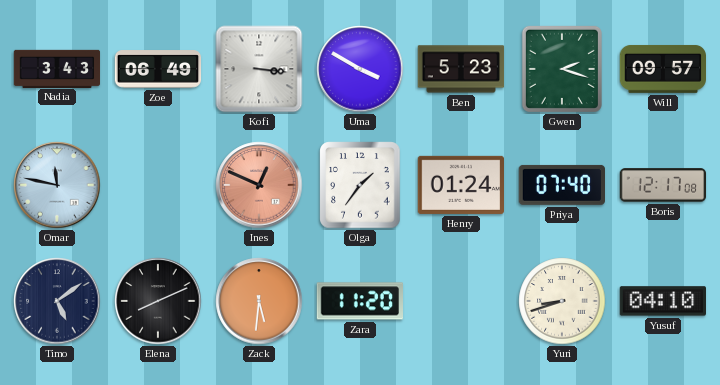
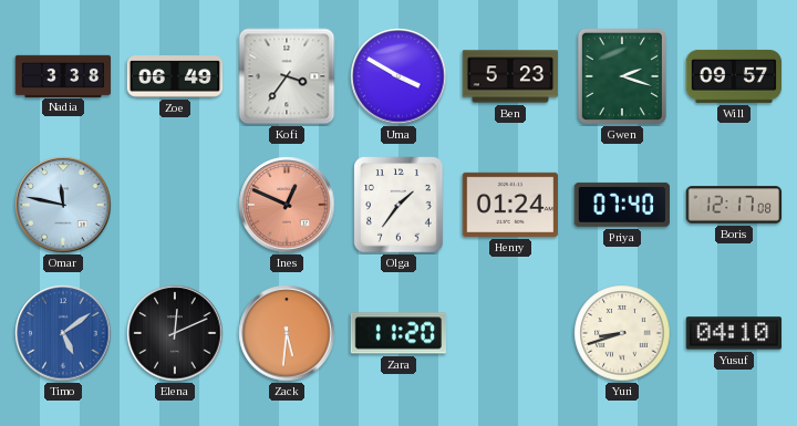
Nadia: 3:43 -> 3:38 (63, 75)
Kofi: 3:16 -> 3:36 (287, 76)
Timo dial: navy -> blue (63, 333)
Elena: 8:11 -> 12:11 (175, 333)
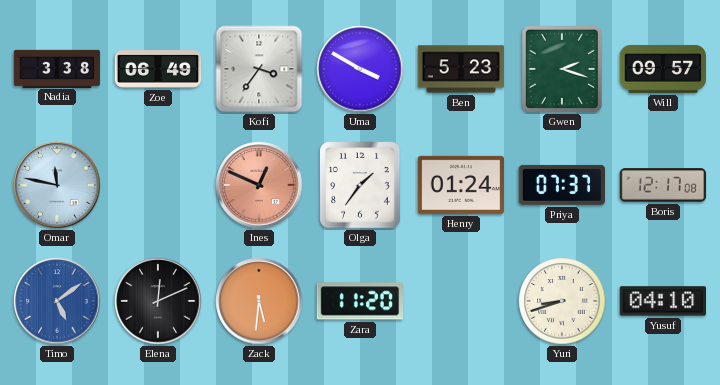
Priya: 07:40 -> 07:37 (561, 185)
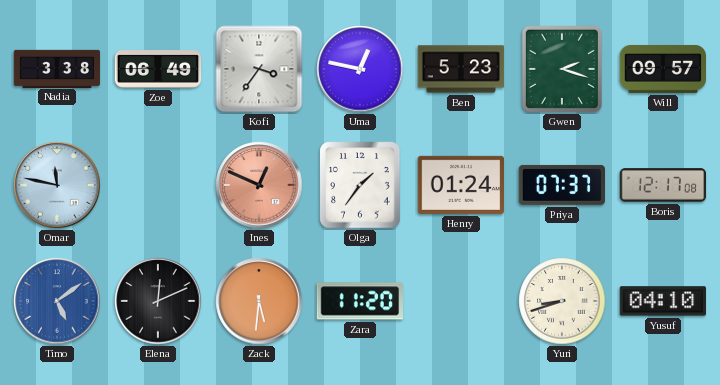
Uma: 3:50 -> 12:47 (360, 69)
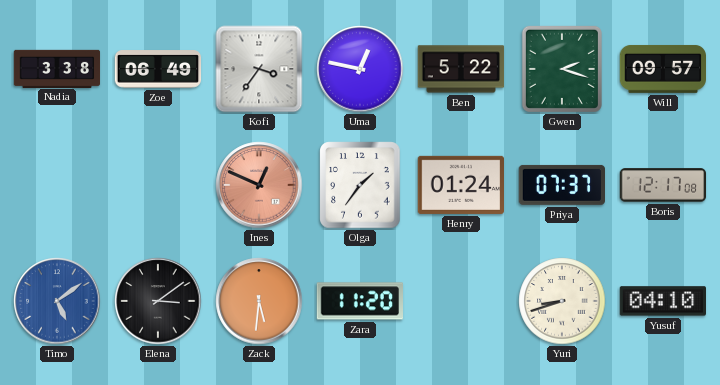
Ben: 5:23 -> 5:22 (461, 69)
Omar: 11:47 -> none (57, 185)
Elena: 12:11 -> 3:09 (158, 301)
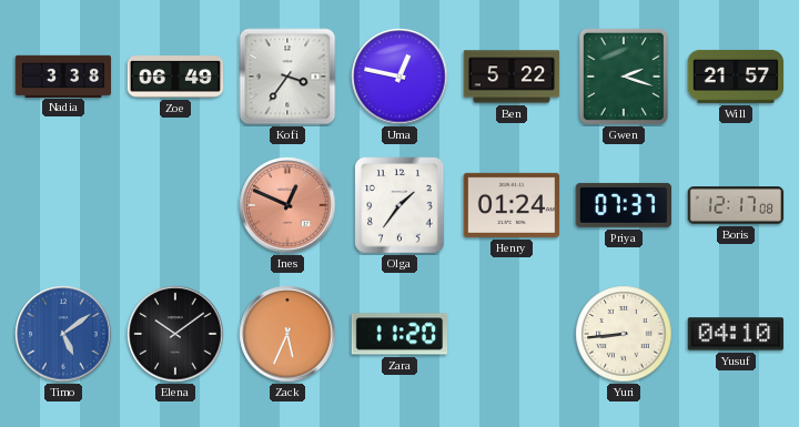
Will: 09:57 -> 21:57 (736, 77)
Elena: 3:09 -> 10:09 (175, 334)
Zack: 5:31 -> 5:34 (287, 334)
Yuri: 8:42 -> 8:44 (624, 334)
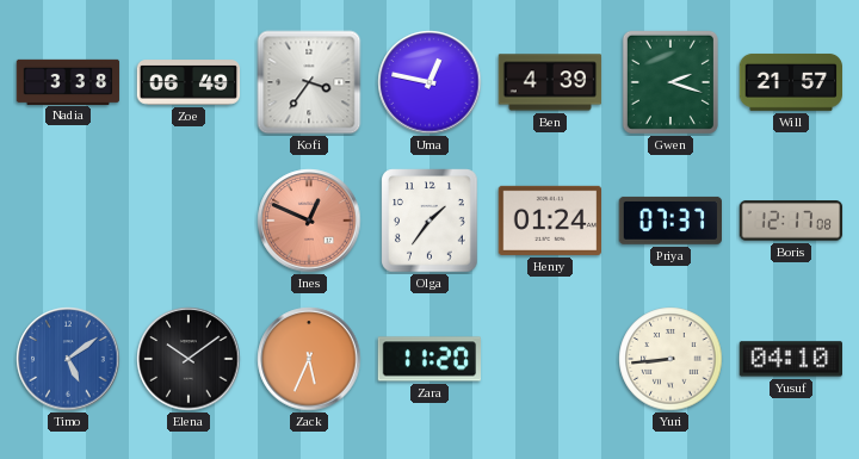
Ben: 5:22 -> 4:39 (550, 82)
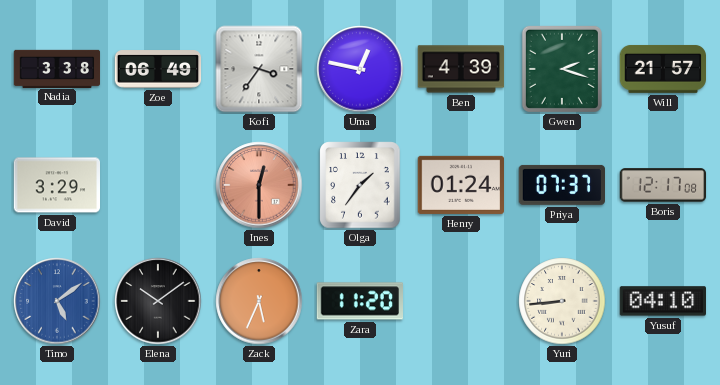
David: none -> 3:29 (56, 185)
Ines: 12:49 -> 12:30 (259, 185)
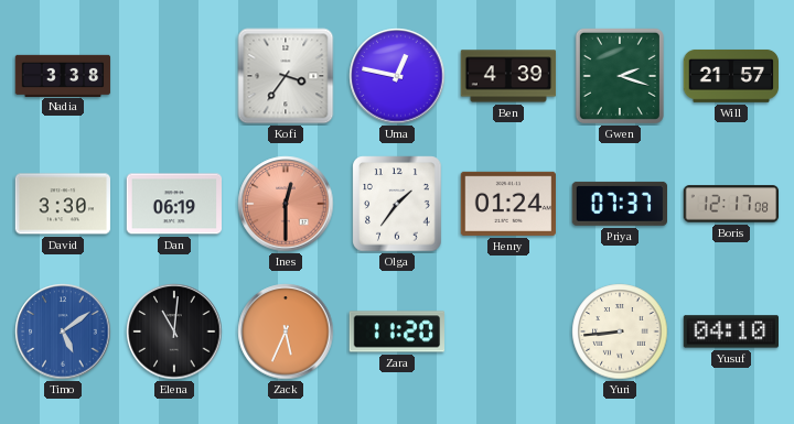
Zoe: 06:49 -> none (158, 69)
David: 3:29 -> 3:30 (62, 204)
Dan: none -> 06:19 (173, 204)
Elena: 10:09 -> 11:01 (174, 331)
